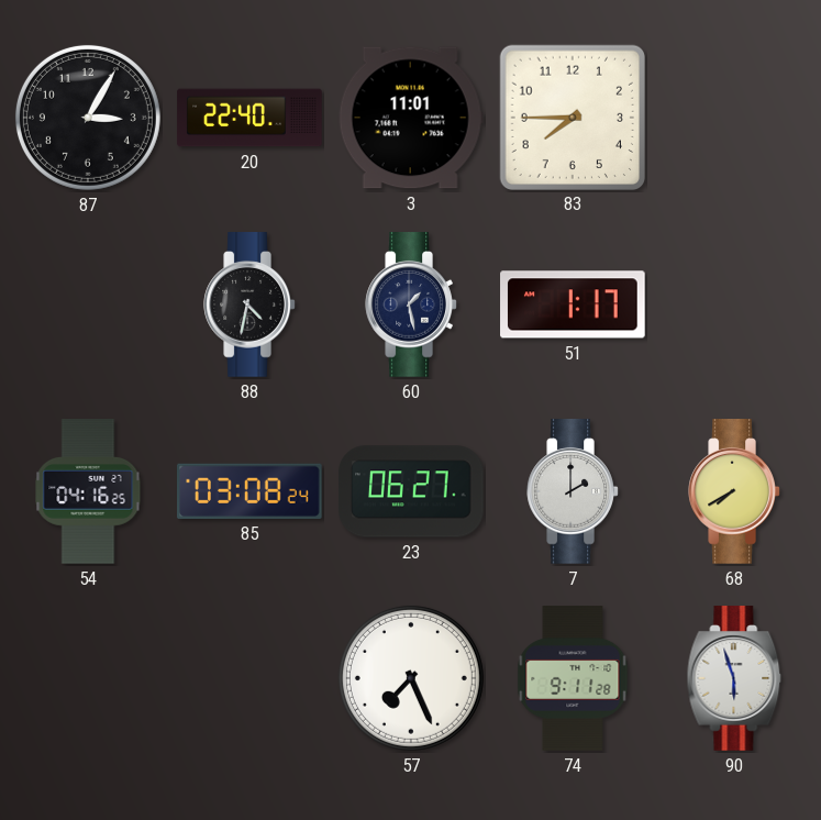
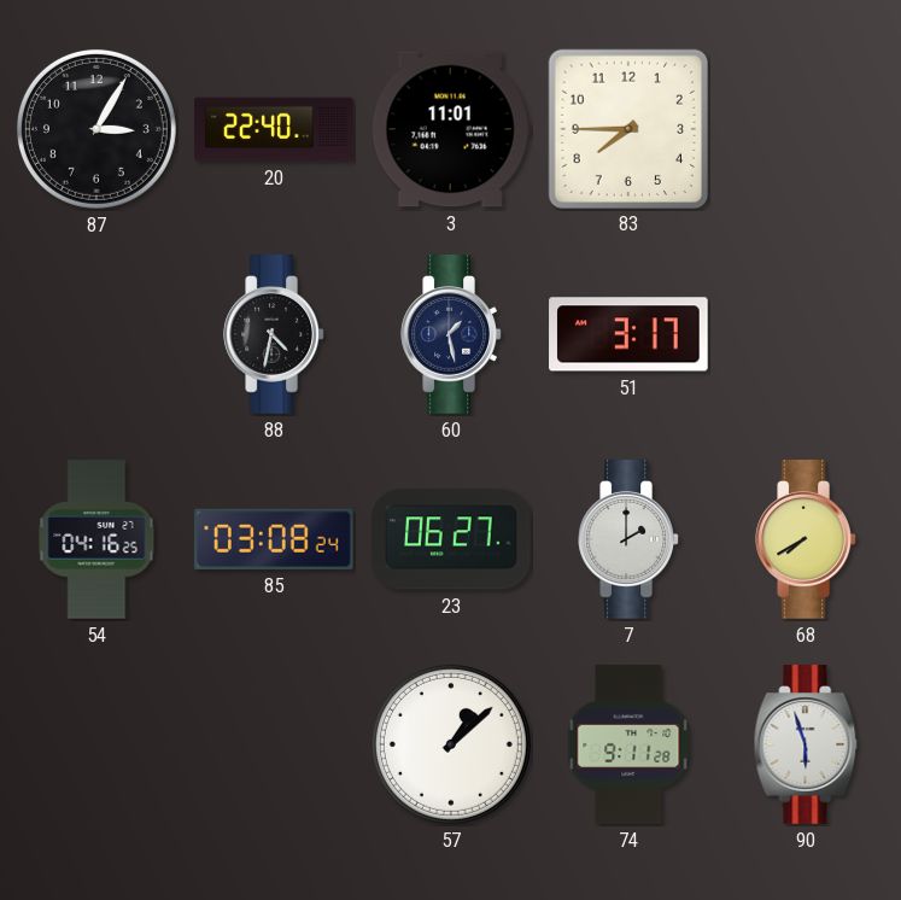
51: 1:17 -> 3:17 (628, 334)
57: 7:26 -> 1:08 (451, 744)
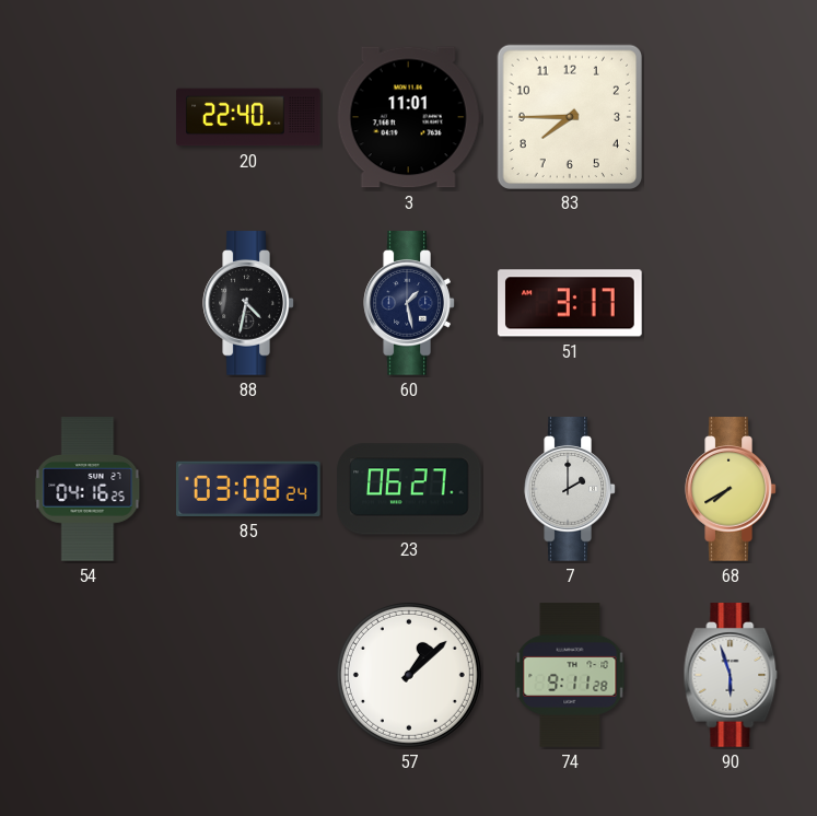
87: 3:05 -> none (96, 129)
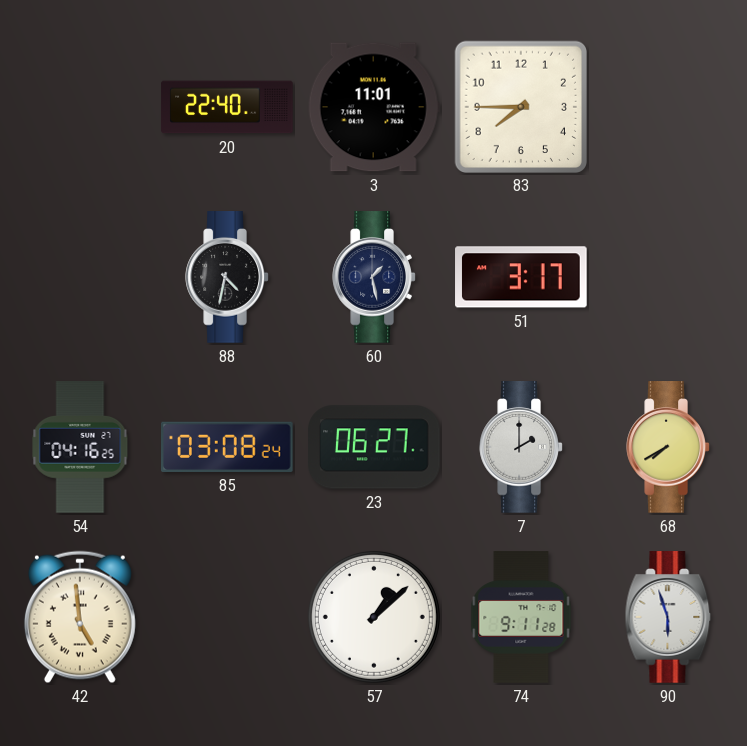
42: none -> 4:59 (80, 617)
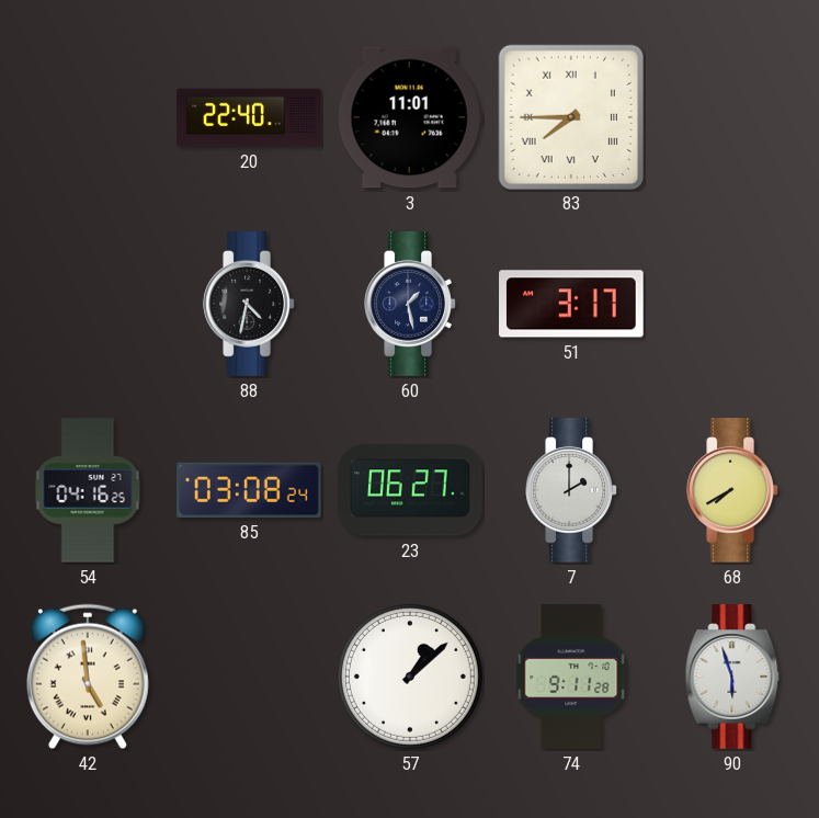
83 numerals: Arabic -> Roman (570, 116)
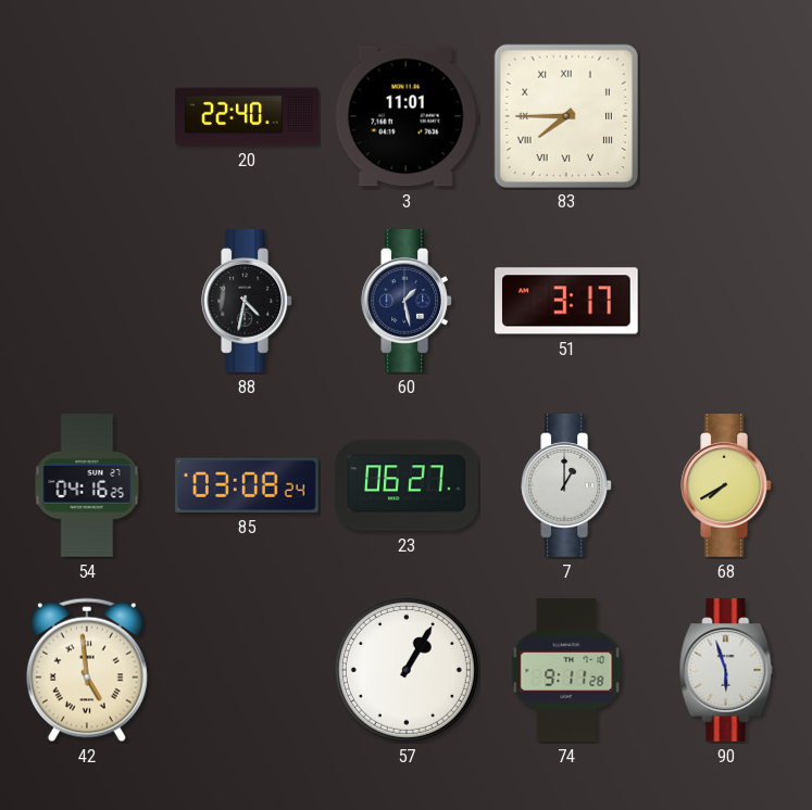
7: 2:00 -> 1:00 (566, 485)
57: 1:08 -> 1:05 (407, 670)
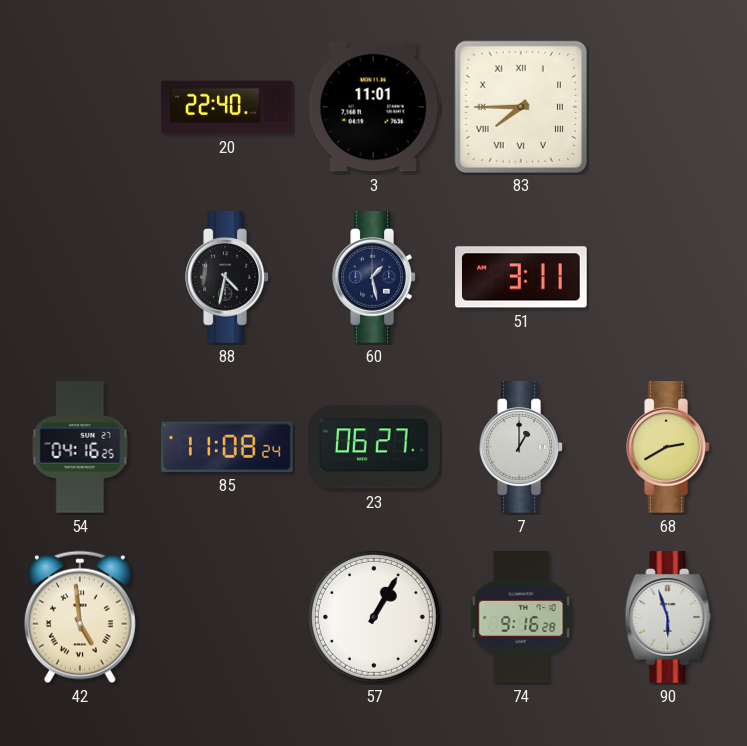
51: 3:17 -> 3:11 (521, 277)
85: 03:08 -> 11:08 (228, 447)
68: 7:40 -> 2:40 (668, 447)
74: 9:11 -> 9:16 (521, 617)
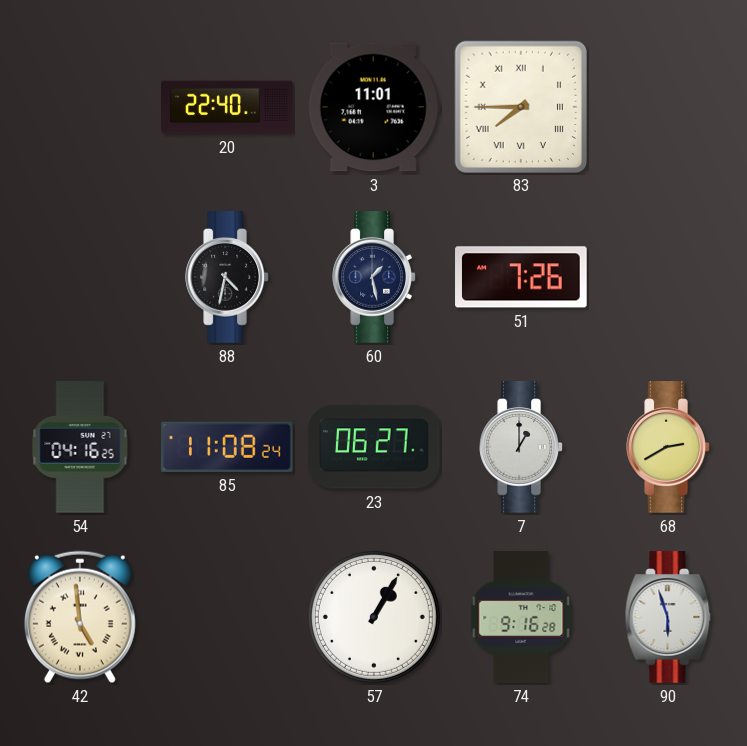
51: 3:11 -> 7:26 (521, 277)
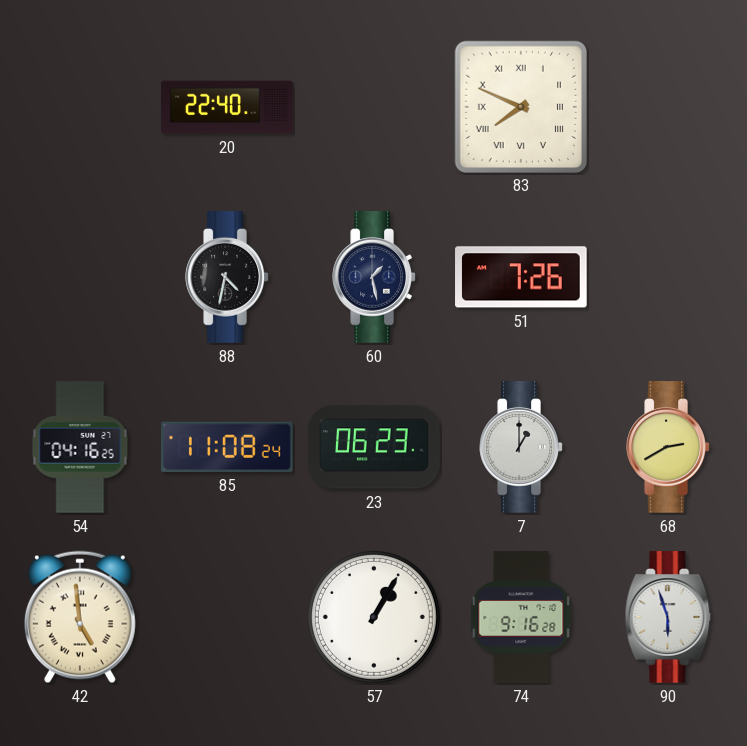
3: 11:01 -> none (374, 107)
83: 7:45 -> 7:49 (520, 106)
23: 06:27 -> 06:23 (374, 447)
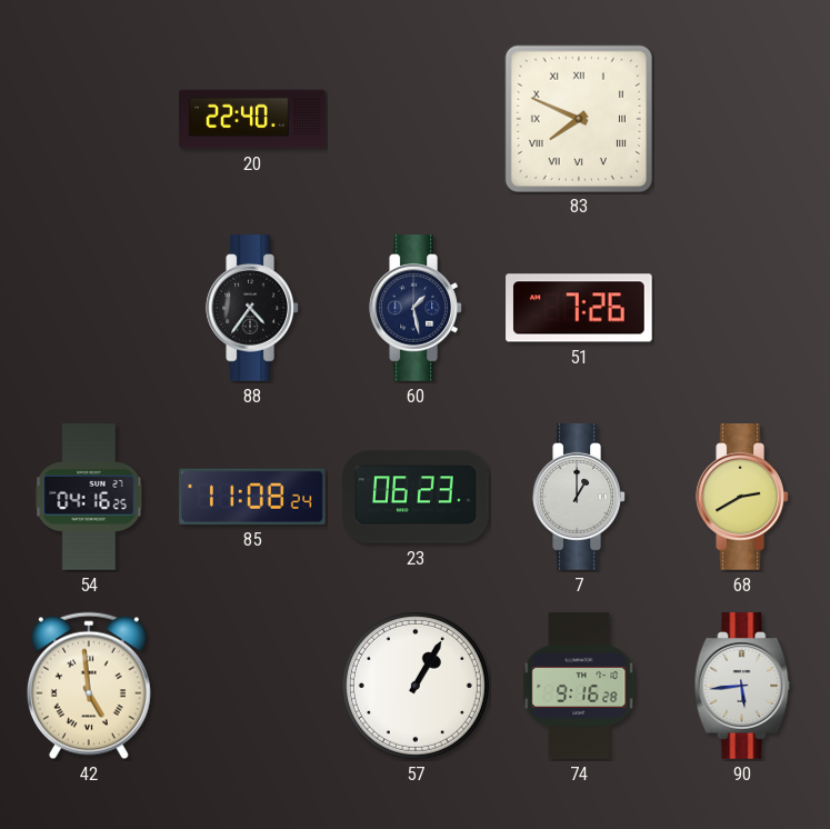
88: 4:32 -> 4:36 (252, 308)
90: 5:57 -> 5:44 (742, 686)
